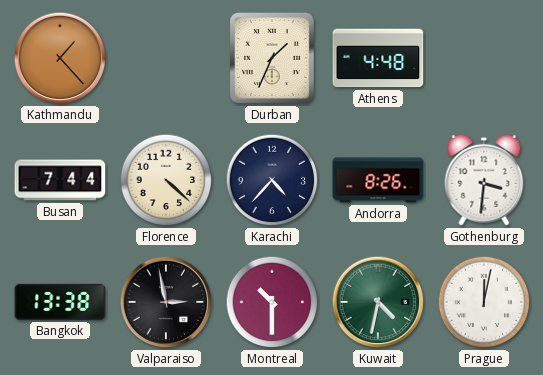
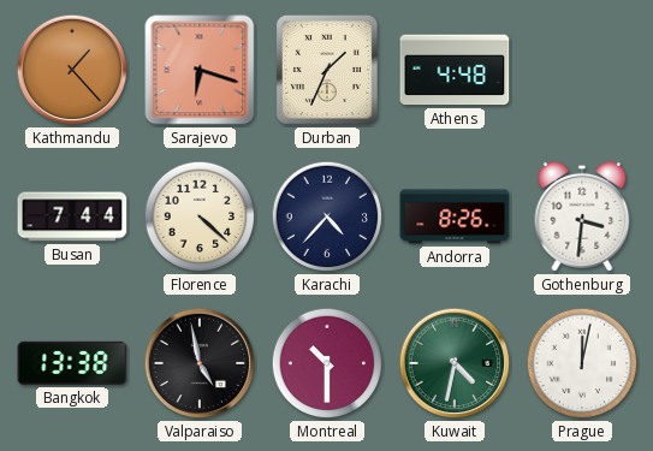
Sarajevo: none -> 6:18 (200, 70)
Valparaiso: 2:58 -> 4:58 (200, 363)
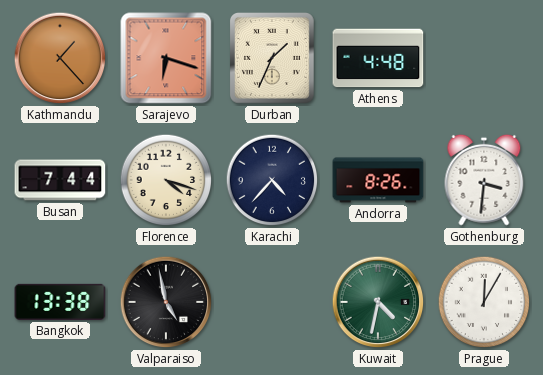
Florence: 4:22 -> 4:18 (166, 180)
Montreal: 10:30 -> none (327, 363)
Prague: 12:02 -> 12:05 (484, 302)
